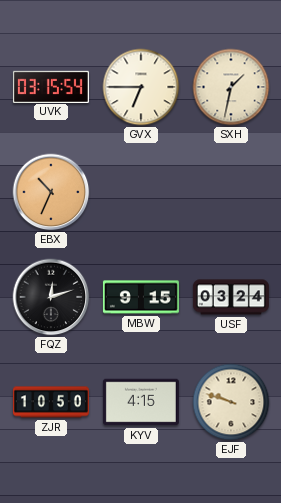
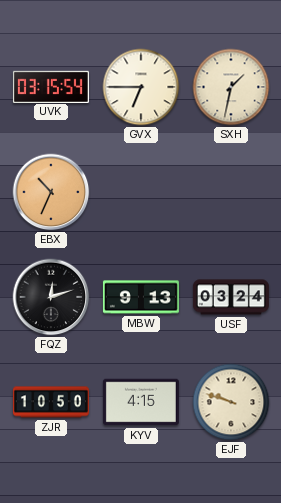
MBW: 9:15 -> 9:13 (141, 297)
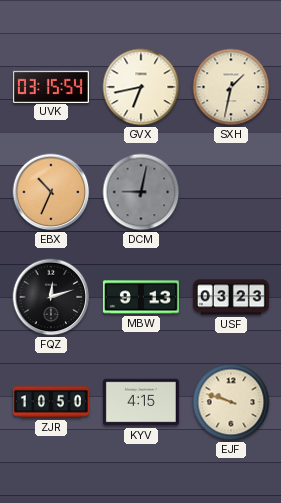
GVX: 6:45 -> 6:43 (141, 87)
DCM: none -> 9:02 (141, 192)
USF: 03:24 -> 03:23 (231, 297)
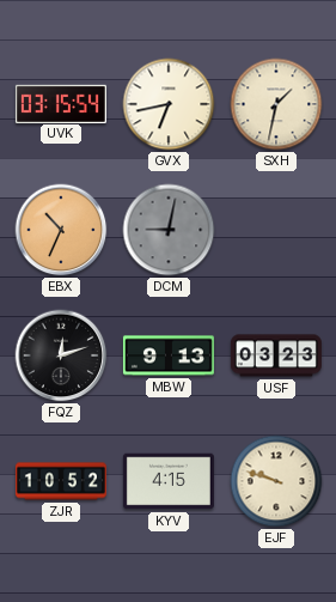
ZJR: 10:50 -> 10:52 (61, 481)
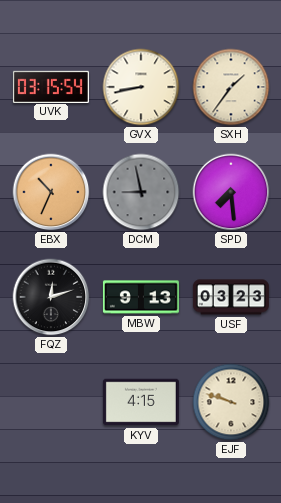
GVX: 6:43 -> 8:43 (141, 87)
SXH: 1:32 -> 1:36 (231, 87)
DCM: 9:02 -> 8:58 (141, 192)
SPD: none -> 7:29 (231, 192)
ZJR: 10:52 -> none (61, 481)
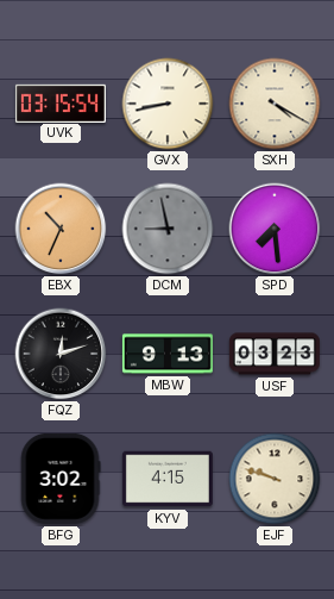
SXH: 1:36 -> 4:20 (275, 104)
BFG: none -> 3:02 (61, 479)
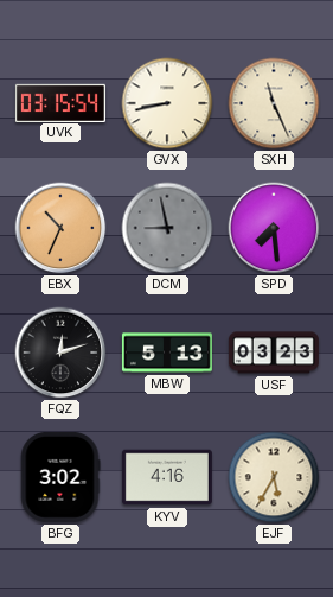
SXH: 4:20 -> 11:26 (274, 103)
MBW: 9:13 -> 5:13 (167, 353)
KYV: 4:15 -> 4:16 (167, 477)
EJF: 9:48 -> 5:35 (274, 477)
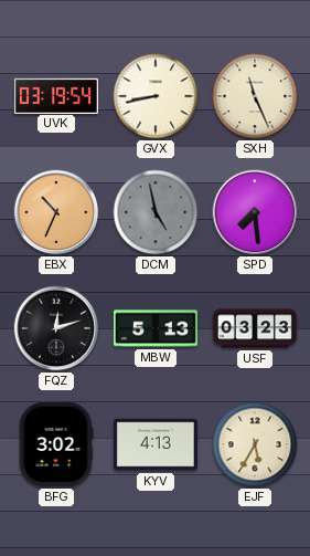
UVK: 03:15 -> 03:19 (56, 95)
DCM: 8:58 -> 4:58 (156, 212)
KYV: 4:16 -> 4:13 (156, 444)
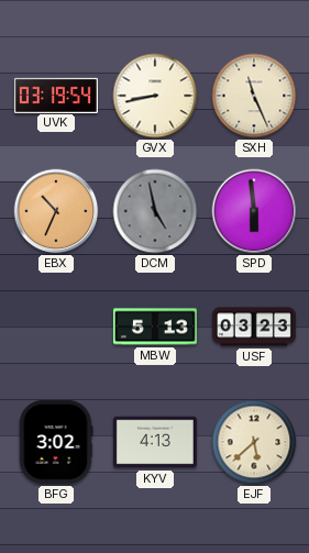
SPD: 7:29 -> 5:59 (254, 211)
FQZ: 12:12 -> none (56, 328)
EJF: 5:35 -> 5:38 (254, 442)
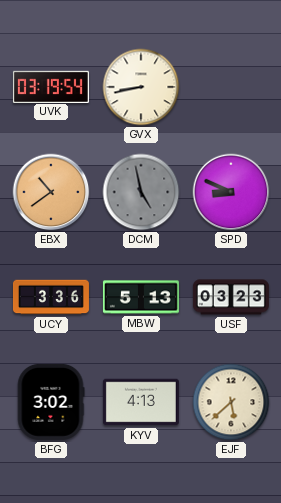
SXH: 11:26 -> none (254, 96)
EBX: 10:34 -> 10:39 (51, 192)
SPD: 5:59 -> 8:49 (231, 192)
UCY: none -> 3:36 (51, 297)
